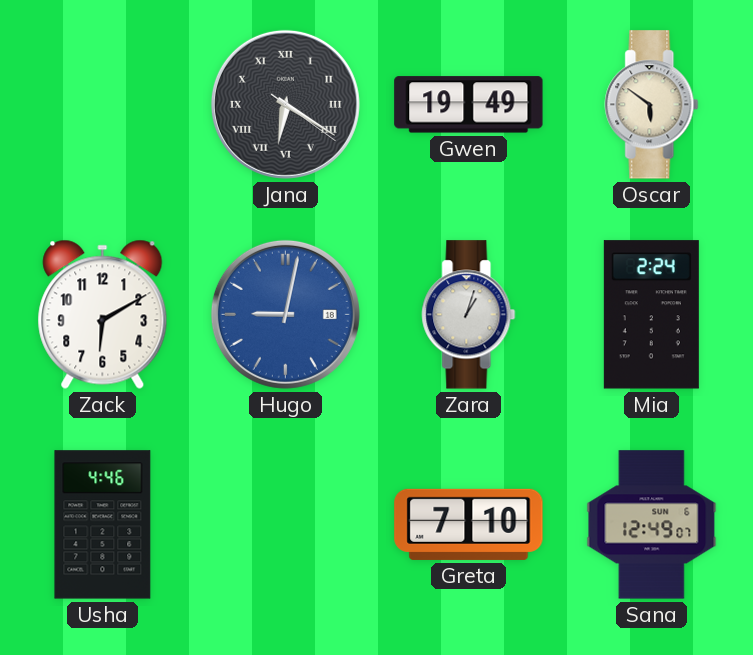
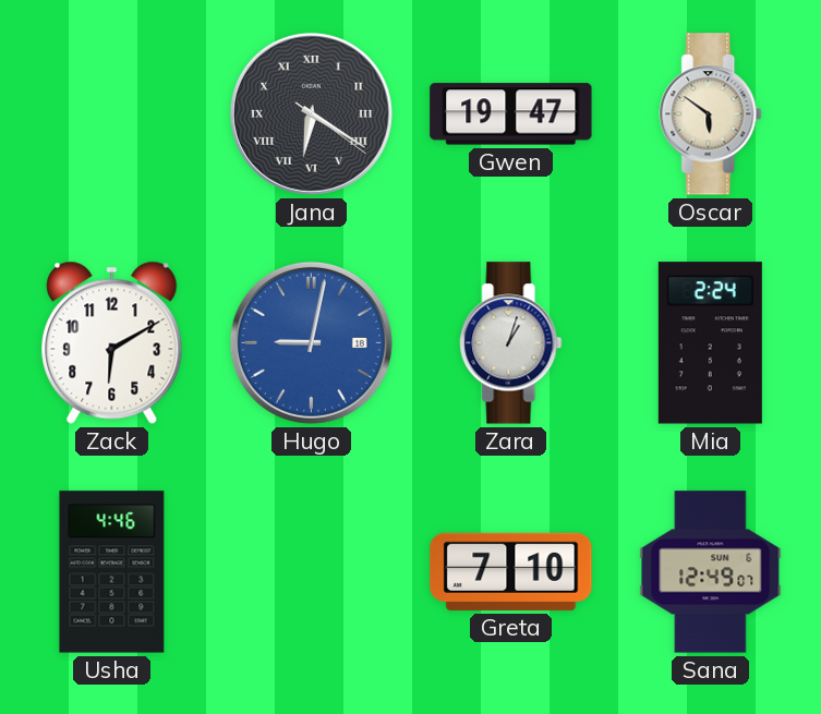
Gwen: 19:49 -> 19:47 (511, 114)
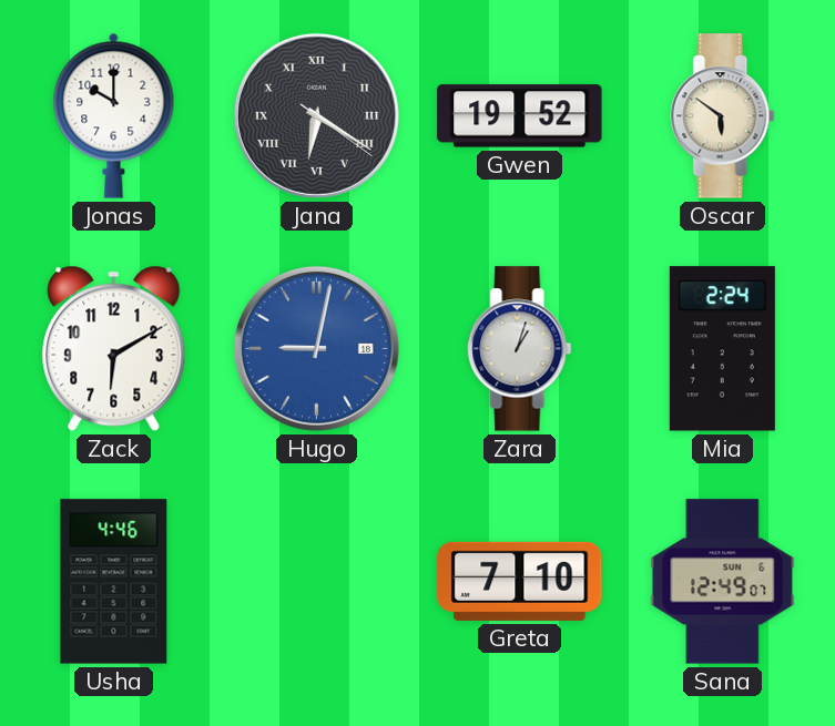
Jonas: none -> 10:00 (114, 115)
Gwen: 19:47 -> 19:52 (520, 116)
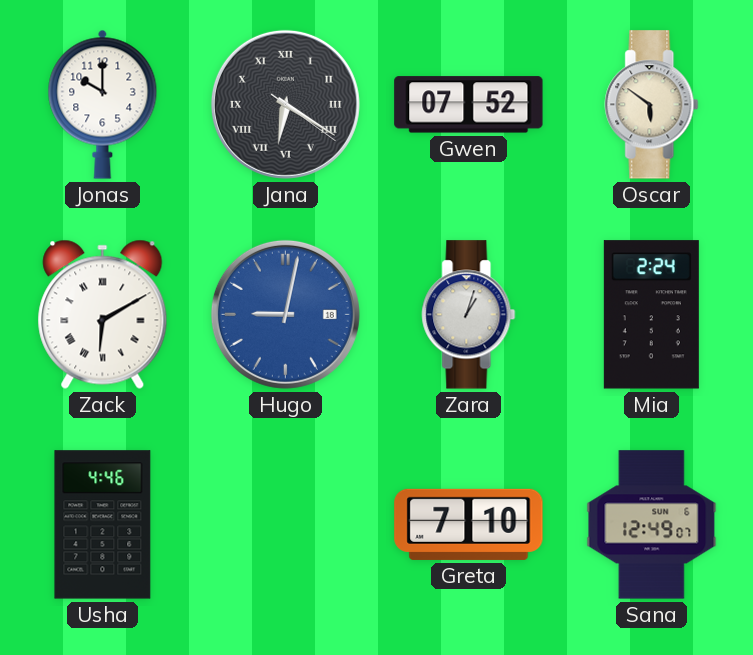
Gwen: 19:52 -> 07:52 (469, 105)
Zack numerals: Arabic -> Roman (103, 314)
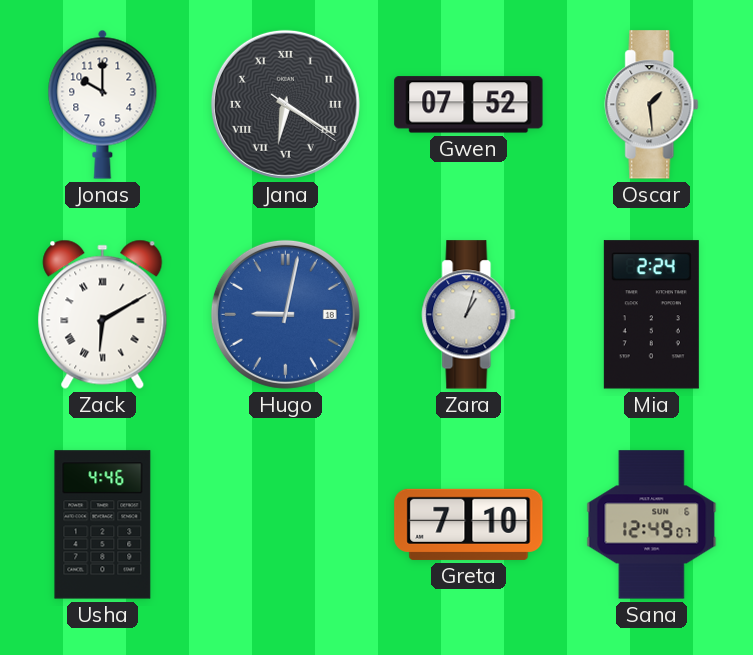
Oscar: 5:51 -> 1:29 (652, 105)
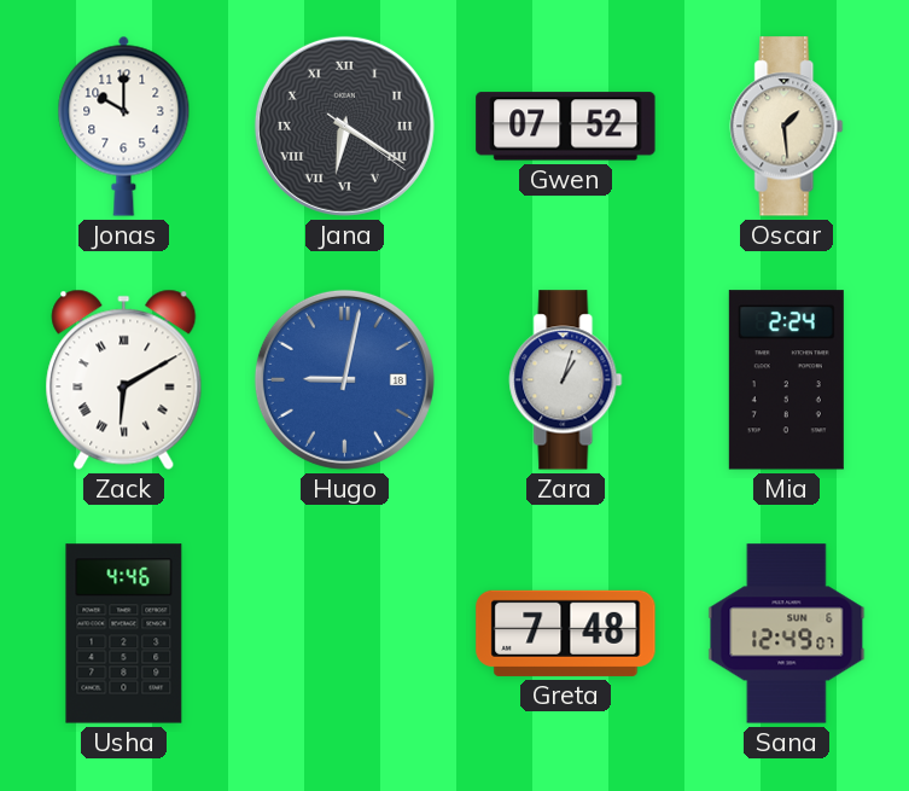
Greta: 7:10 -> 7:48 (566, 633)
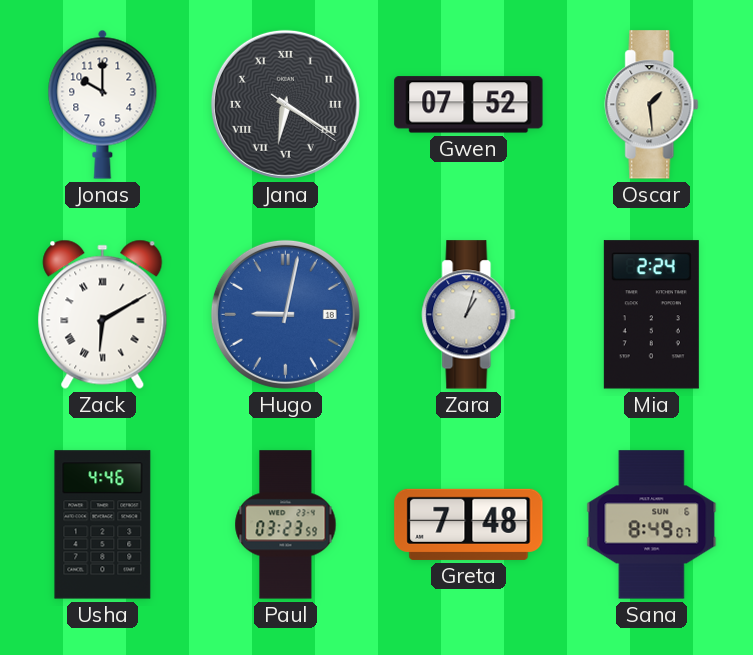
Paul: none -> 03:23 (286, 525)
Sana: 12:49 -> 8:49 (652, 525)
